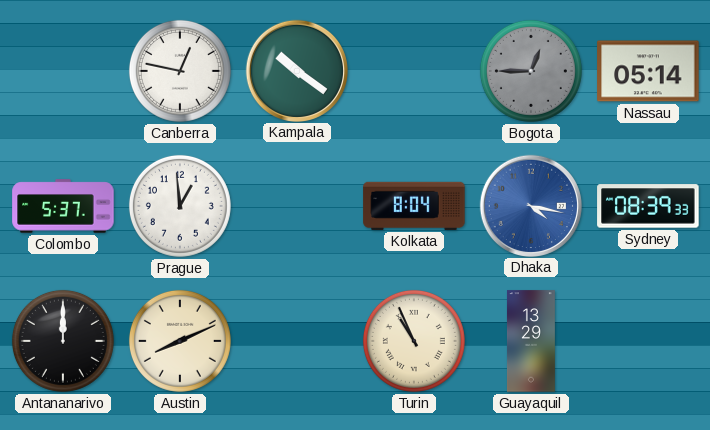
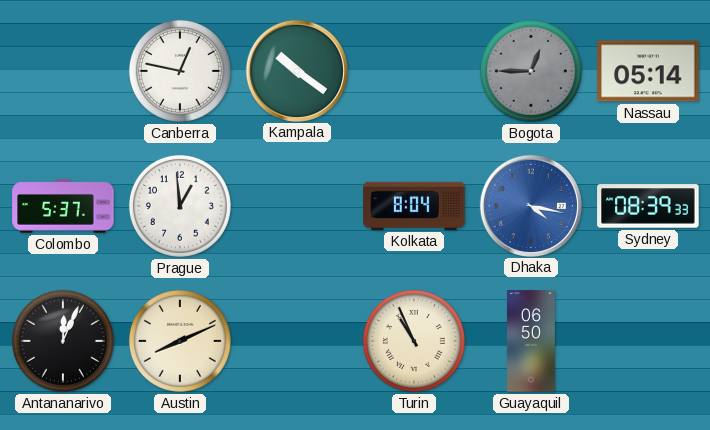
Antananarivo: 12:00 -> 12:04 (63, 341)
Guayaquil: 13:29 -> 06:50 (531, 341)
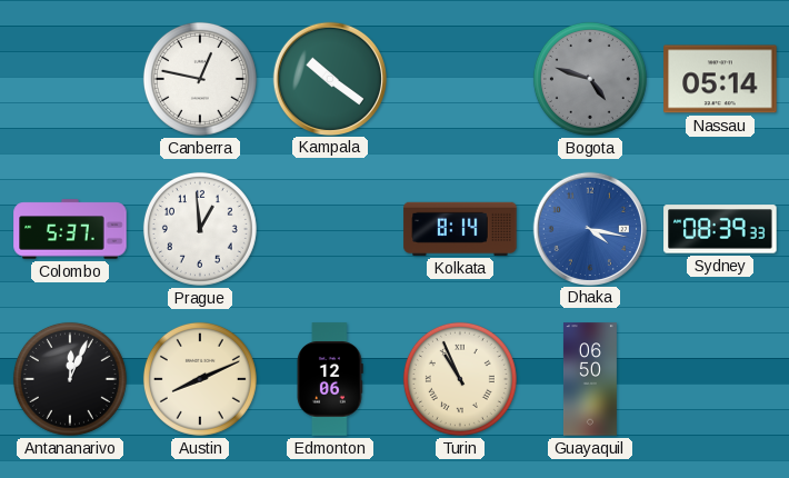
Bogota: 12:45 -> 4:48 (590, 79)
Kolkata: 8:04 -> 8:14 (460, 229)
Edmonton: none -> 12:06 (330, 379)
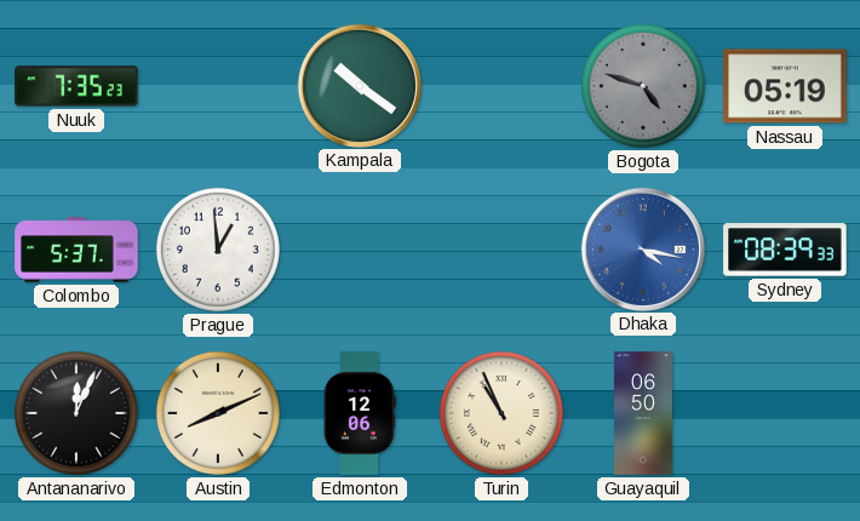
Nuuk: none -> 7:35 (76, 86)
Canberra: 12:47 -> none (200, 79)
Nassau: 05:14 -> 05:19 (785, 86)
Kolkata: 8:14 -> none (460, 229)
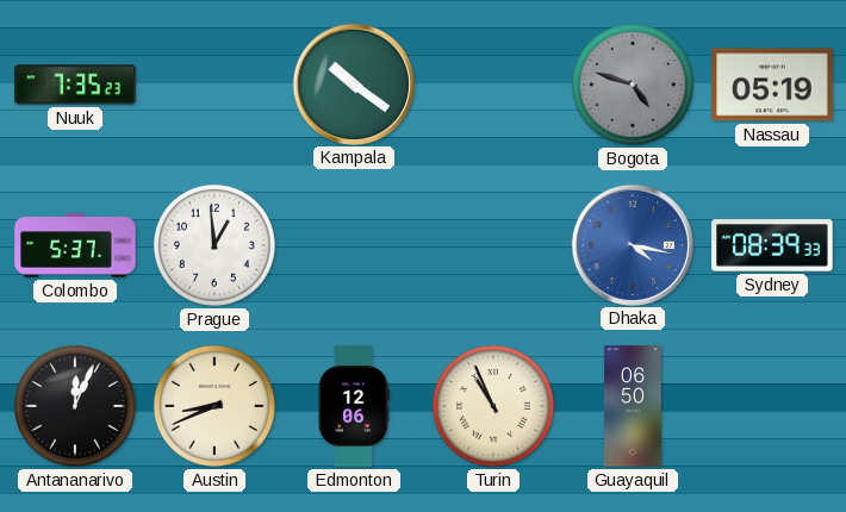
Austin: 8:11 -> 8:41 (214, 406)
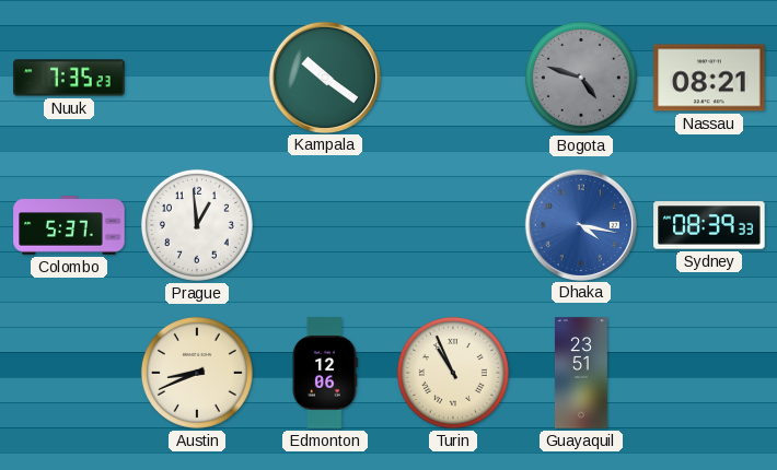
Nassau: 05:19 -> 08:21 (709, 78)
Antananarivo: 12:04 -> none (75, 406)
Guayaquil: 06:50 -> 23:51 (581, 373)
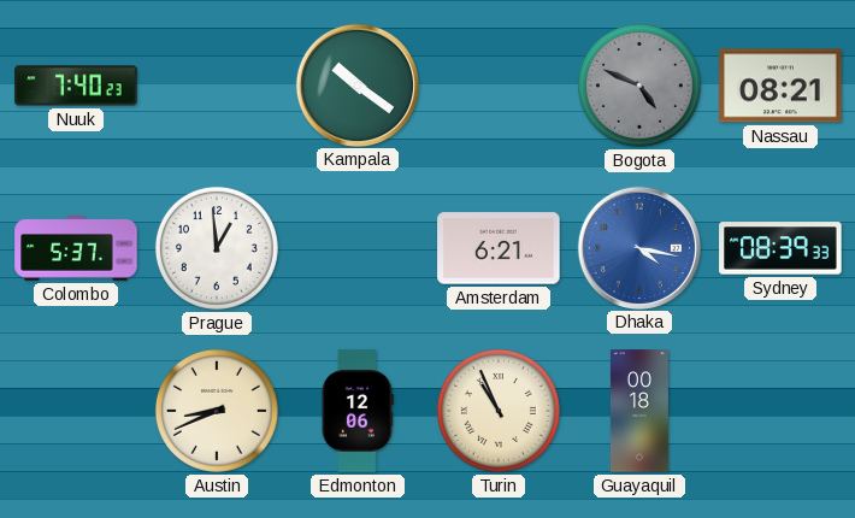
Nuuk: 7:35 -> 7:40 (76, 86)
Bogota: 4:48 -> 4:49 (639, 86)
Amsterdam: none -> 6:21 (499, 248)
Guayaquil: 23:51 -> 00:18 (639, 411)
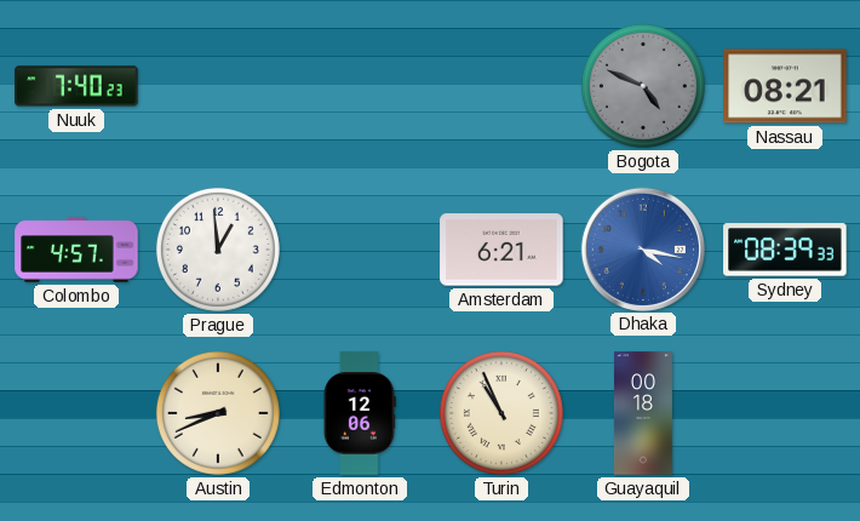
Kampala: 10:21 -> none (356, 84)
Colombo: 5:37 -> 4:57 (76, 250)
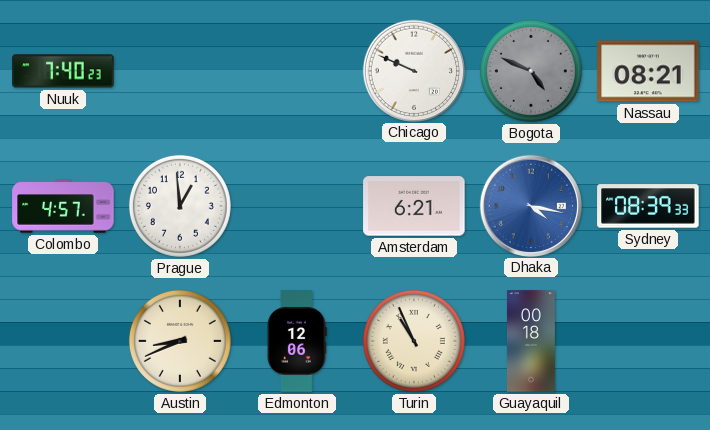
Chicago: none -> 9:49 (413, 70)
